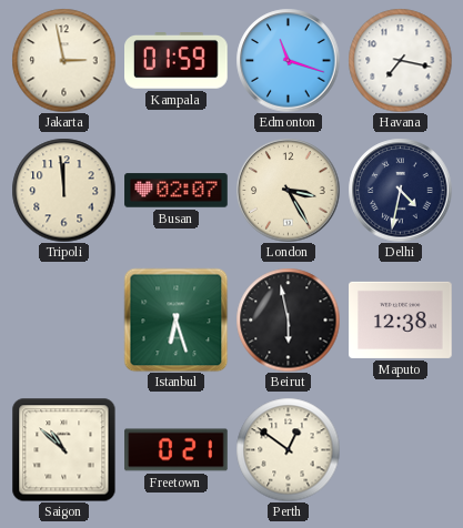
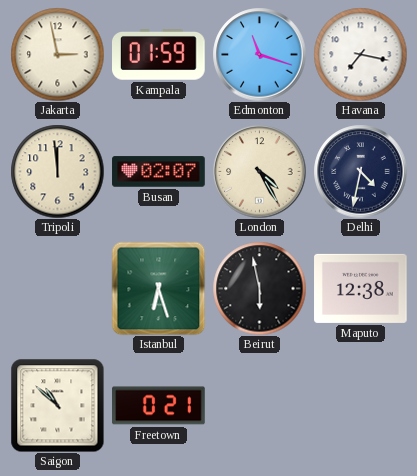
London: 3:25 -> 4:25 (259, 171)
Perth: 12:51 -> none (288, 449)
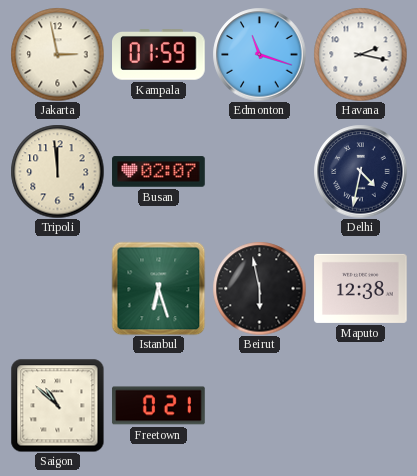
Havana: 7:17 -> 2:17 (360, 54)
London: 4:25 -> none (259, 171)
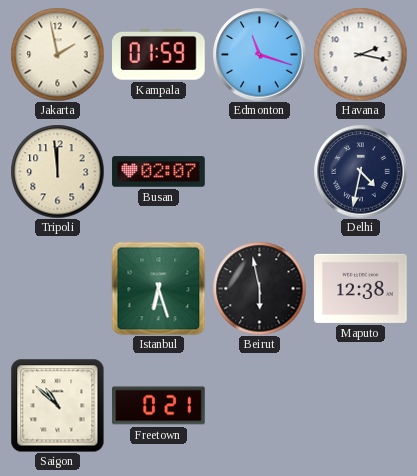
Jakarta: 2:58 -> 1:58 (57, 54)
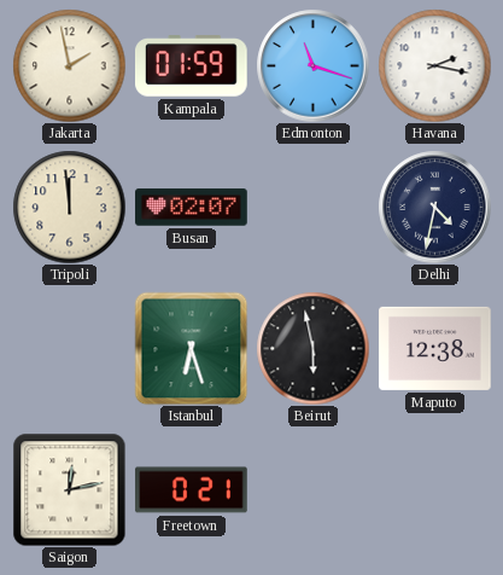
Saigon: 10:52 -> 12:13 (69, 489)
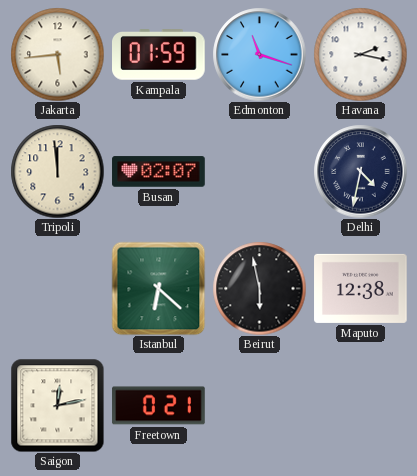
Jakarta: 1:58 -> 5:44 (57, 54)
Istanbul: 6:27 -> 6:22 (158, 288)
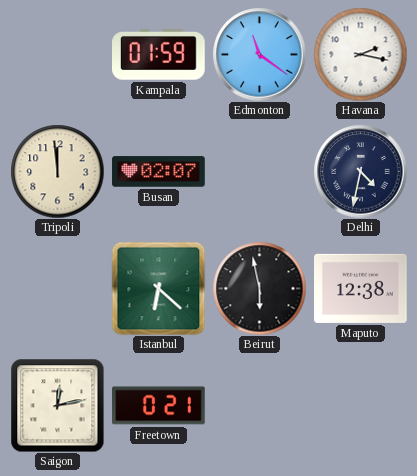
Jakarta: 5:44 -> none (57, 54)
Edmonton: 11:18 -> 11:21 (259, 54)
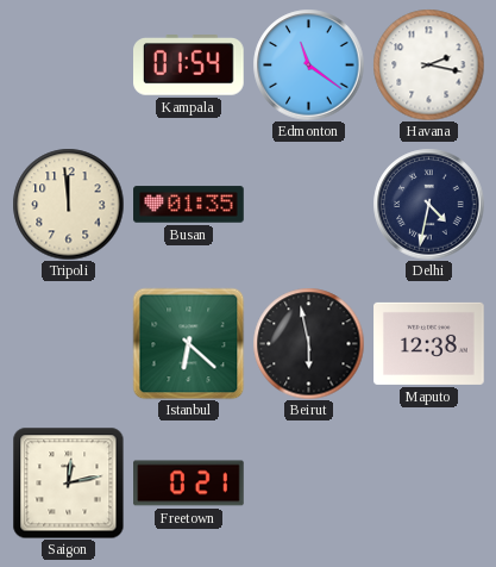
Kampala: 01:59 -> 01:54 (189, 66)
Busan: 02:07 -> 01:35 (189, 205)
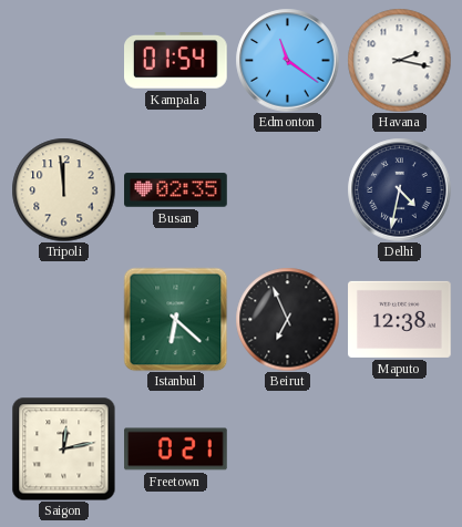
Busan: 01:35 -> 02:35 (176, 190)
Beirut: 5:58 -> 6:56 (287, 319)
